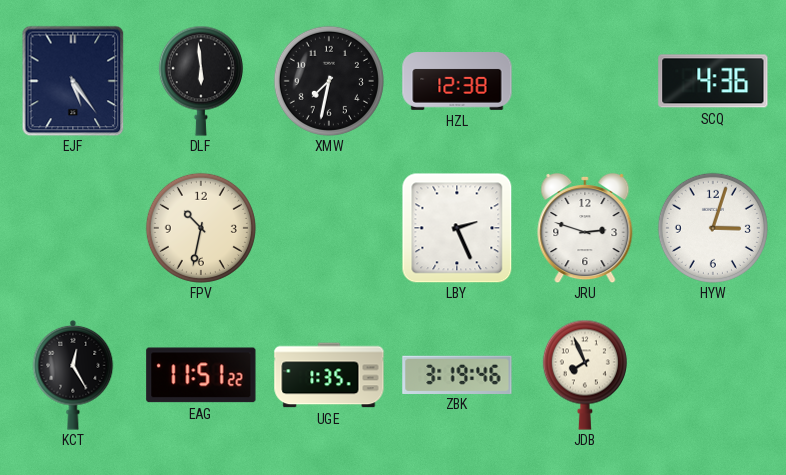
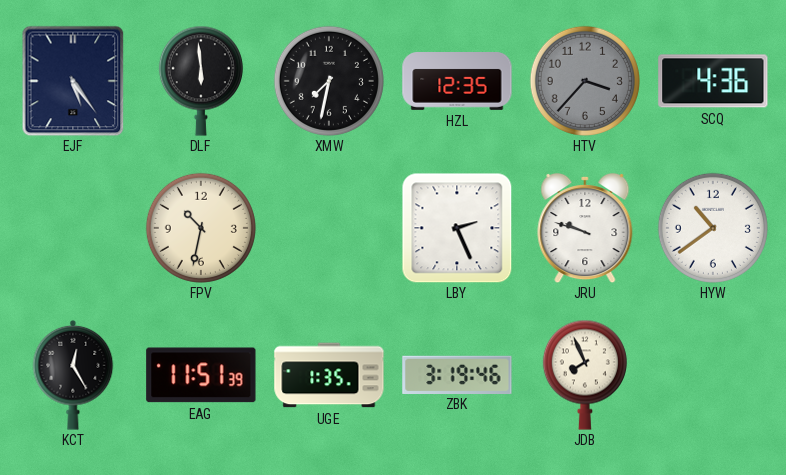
HZL: 12:38 -> 12:35 (457, 82)
HTV: none -> 3:37 (585, 81)
JRU: 2:48 -> 9:48 (585, 228)
HYW: 3:03 -> 10:39 (713, 228)
EAG: 11:51:22 -> 11:51:39 (201, 375)
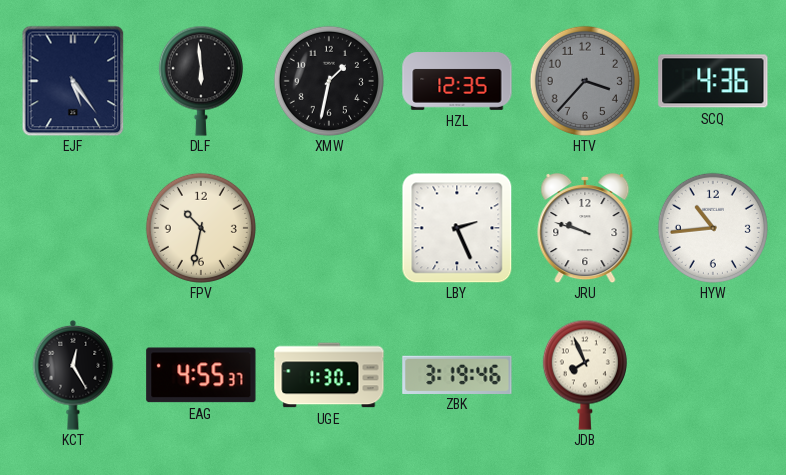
XMW: 7:32 -> 1:32 (329, 81)
HYW: 10:39 -> 10:44 (713, 228)
EAG: 11:51 -> 4:55 (201, 375)
UGE: 1:35 -> 1:30 (329, 375)
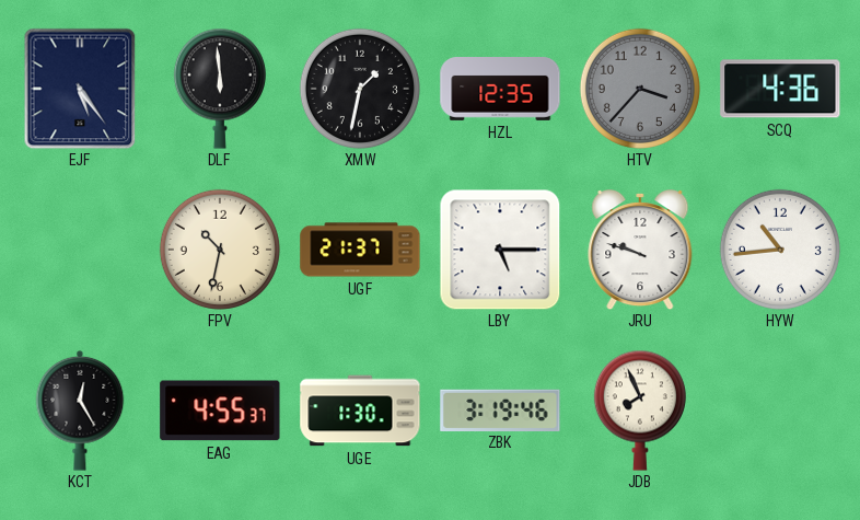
UGF: none -> 21:37 (360, 250)
LBY: 2:26 -> 5:15 (500, 250)
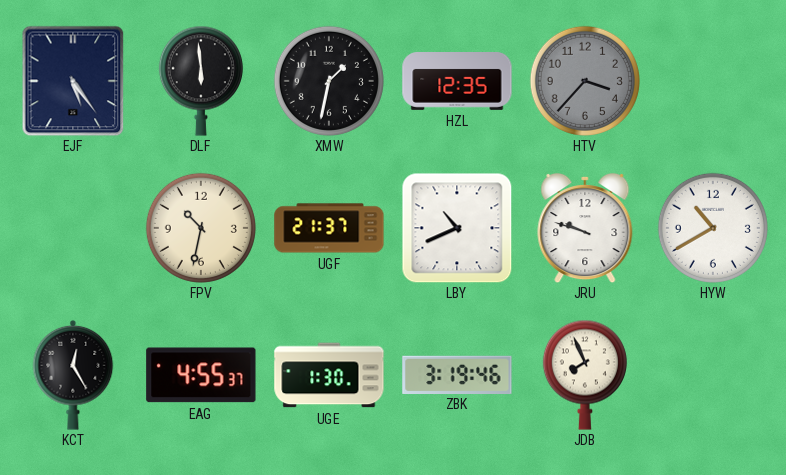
SCQ: 4:36 -> none (780, 89)
LBY: 5:15 -> 10:41 (457, 228)
HYW: 10:44 -> 10:40 (713, 228)
